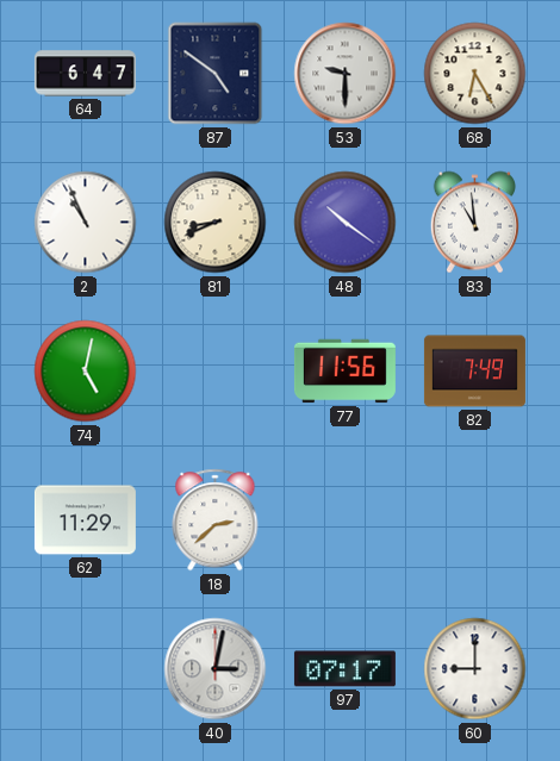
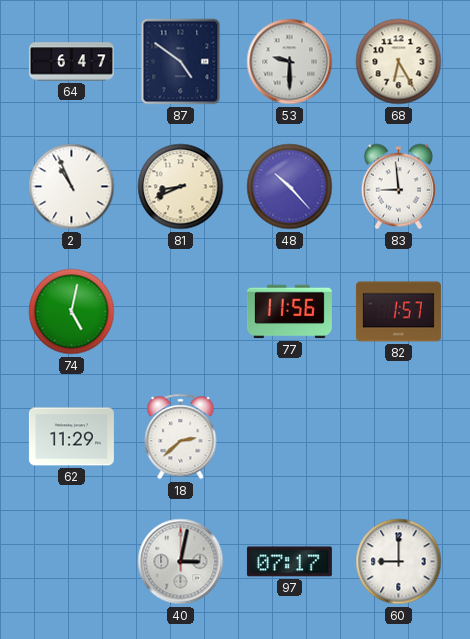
48: 10:21 -> 10:23 (290, 187)
83: 10:59 -> 8:59 (398, 187)
82: 7:49 -> 1:57 (398, 312)
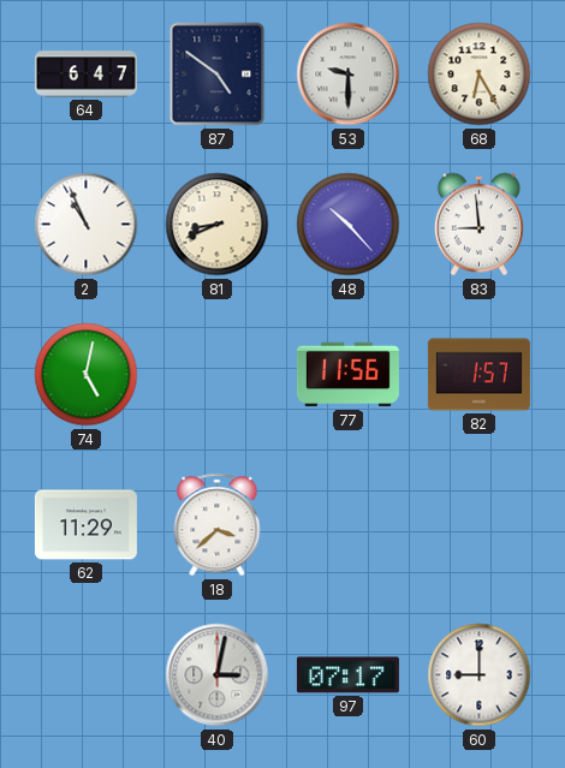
18: 2:38 -> 3:38 (218, 525)
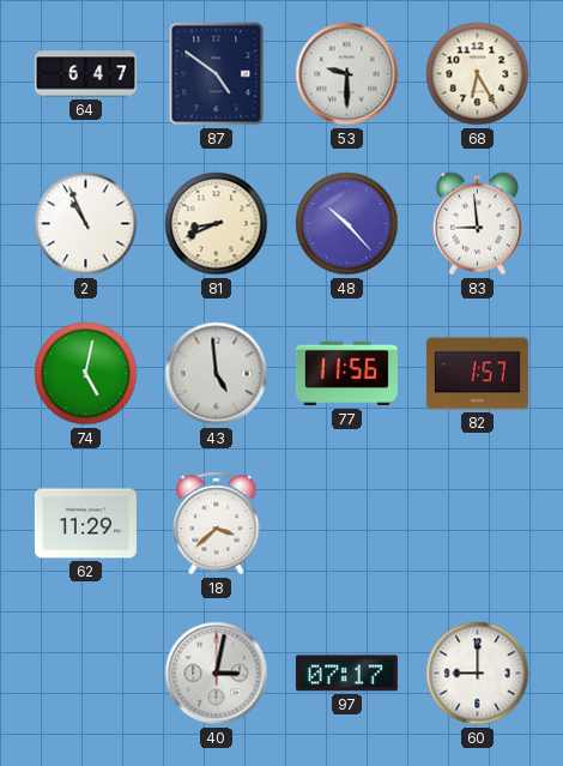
43: none -> 4:59 (217, 374)
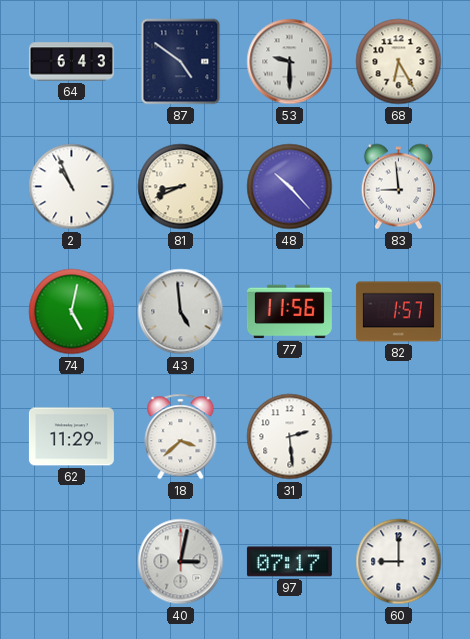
64: 6:47 -> 6:43 (71, 62)
31: none -> 2:29 (290, 437)
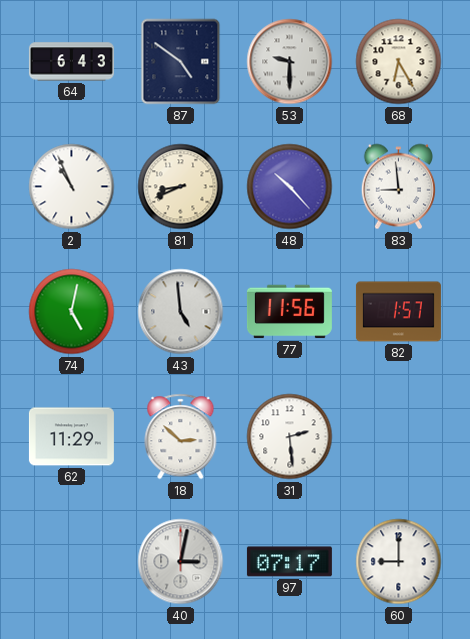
18: 3:38 -> 2:52 (181, 437)
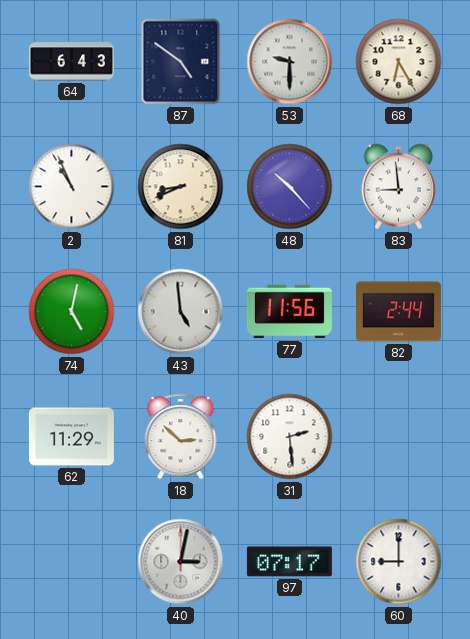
82: 1:57 -> 2:44 (398, 312)
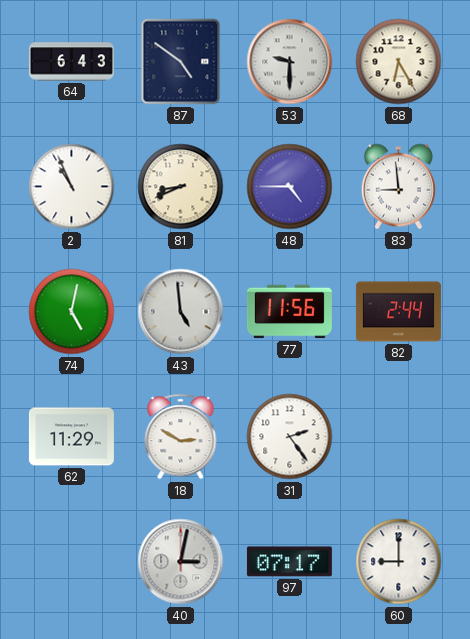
48: 10:23 -> 4:45 (290, 187)
18: 2:52 -> 2:50 (181, 437)
31: 2:29 -> 2:24 (290, 437)
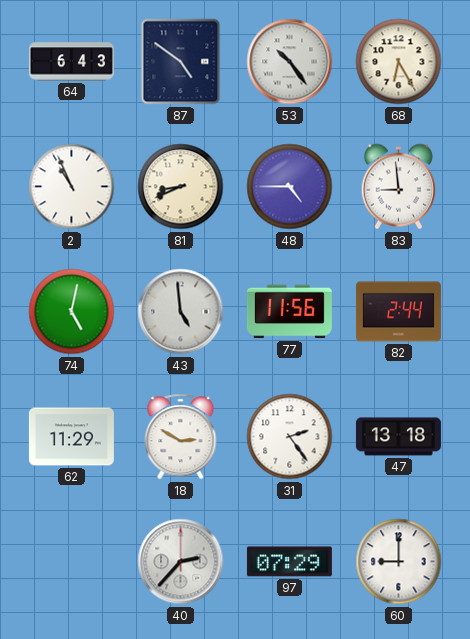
53: 9:30 -> 10:24 (290, 62)
47: none -> 13:18 (398, 437)
40: 3:02 -> 2:37 (181, 562)
97: 07:17 -> 07:29 (289, 562)
